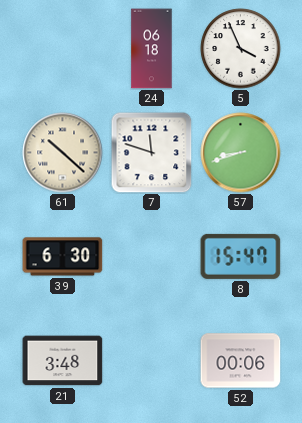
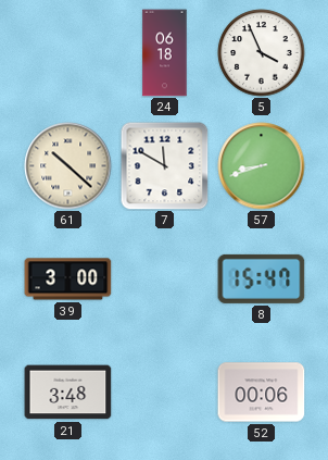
7: 11:48 -> 11:50 (165, 166)
39: 6:30 -> 3:00 (68, 279)
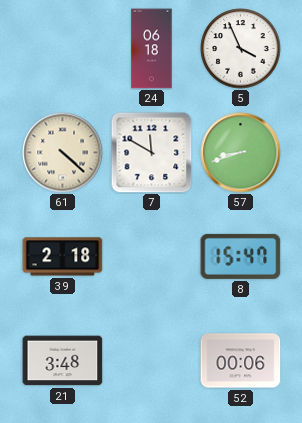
61: 10:22 -> 4:22 (63, 153)
39: 3:00 -> 2:18 (63, 257)
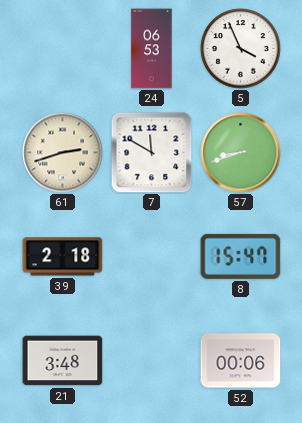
24: 06:18 -> 06:53 (152, 49)
61: 4:22 -> 2:42 (63, 153)
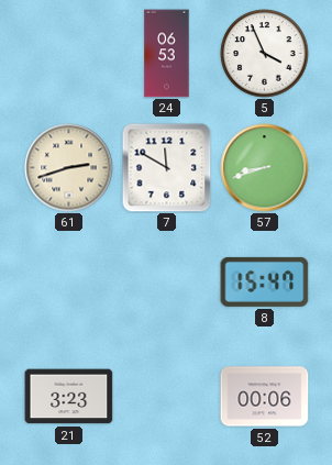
39: 2:18 -> none (63, 257)
21: 3:48 -> 3:23 (69, 397)
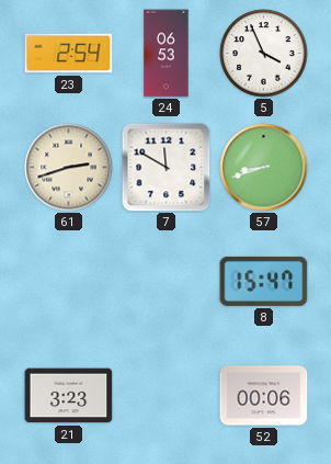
23: none -> 2:54 (69, 54)
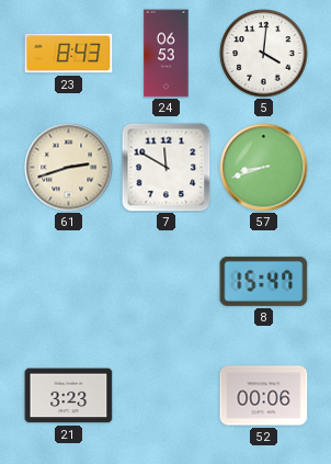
23: 2:54 -> 8:43 (69, 54)
5: 3:56 -> 4:01 (264, 54)
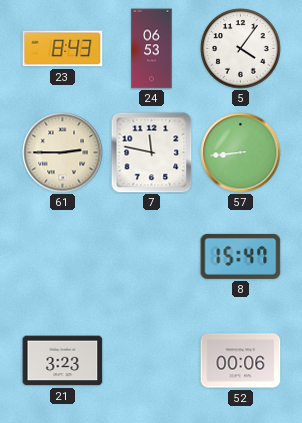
5: 4:01 -> 4:06 (241, 49)
61: 2:42 -> 2:45 (63, 153)
7: 11:50 -> 11:47 (152, 153)
57: 8:42 -> 8:44 (241, 153)
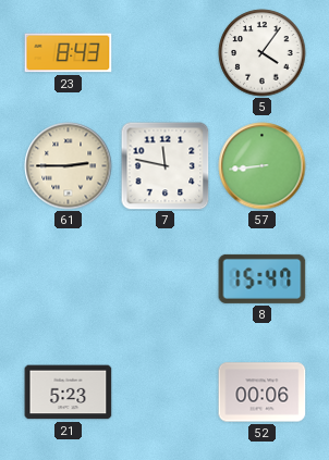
24: 06:53 -> none (152, 49)
21: 3:23 -> 5:23 (69, 393)
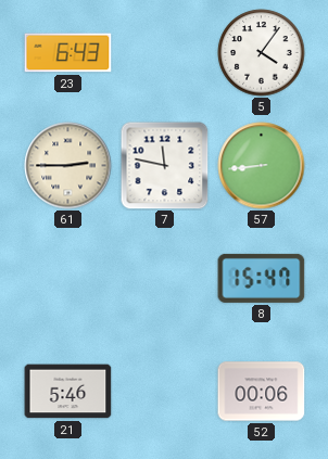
23: 8:43 -> 6:43 (68, 53)
21: 5:23 -> 5:46 (68, 392)
